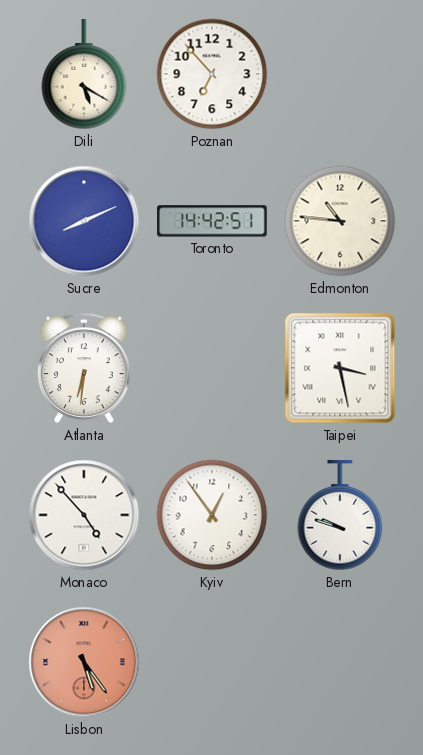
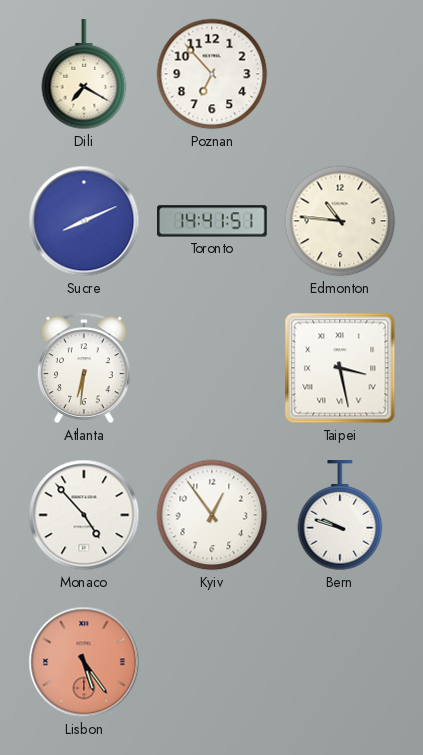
Dili: 5:20 -> 7:20 (84, 75)
Toronto: 14:42 -> 14:41 (213, 221)
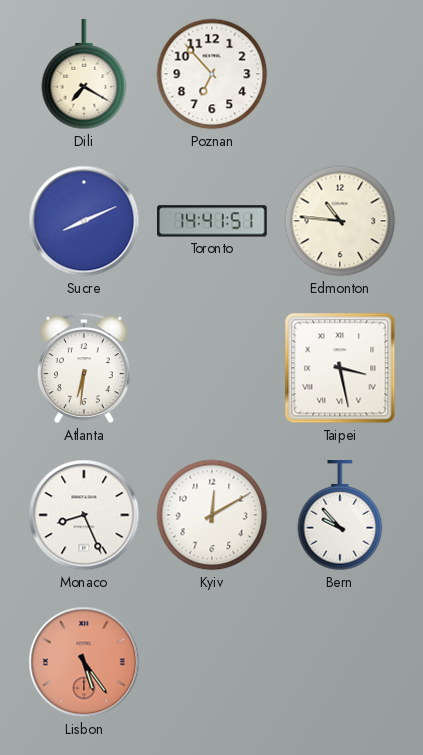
Monaco: 4:53 -> 8:26 (84, 515)
Kyiv: 12:54 -> 12:10 (212, 515)
Bern: 9:48 -> 9:53 (340, 516)
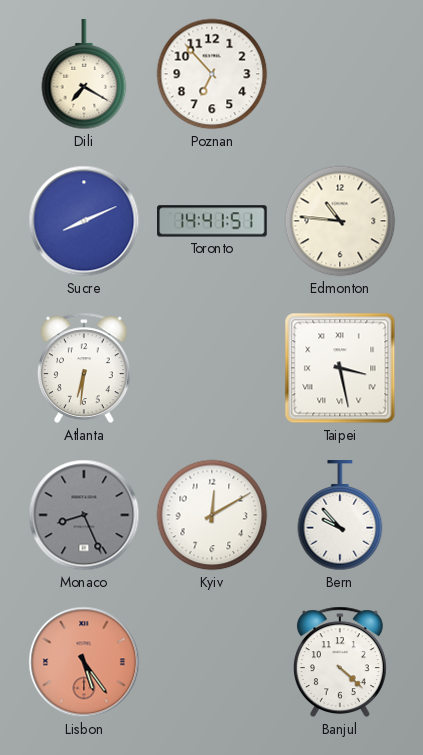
Monaco dial: white -> grey (84, 515)
Banjul: none -> 4:22 (340, 662)
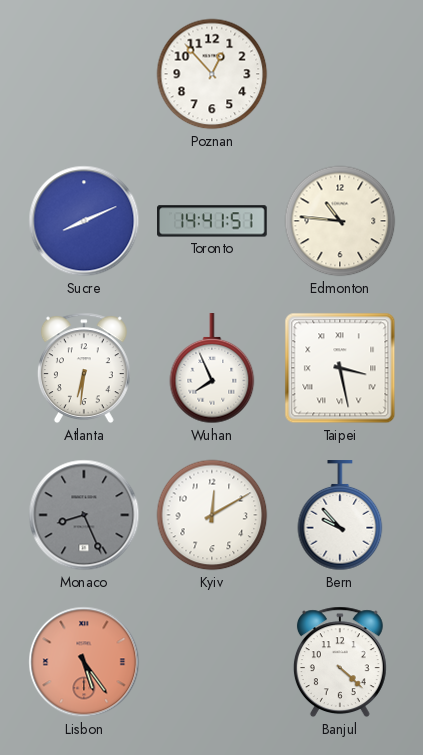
Dili: 7:20 -> none (84, 75)
Poznan: 6:53 -> 12:53 (212, 74)
Wuhan: none -> 7:56 (212, 369)
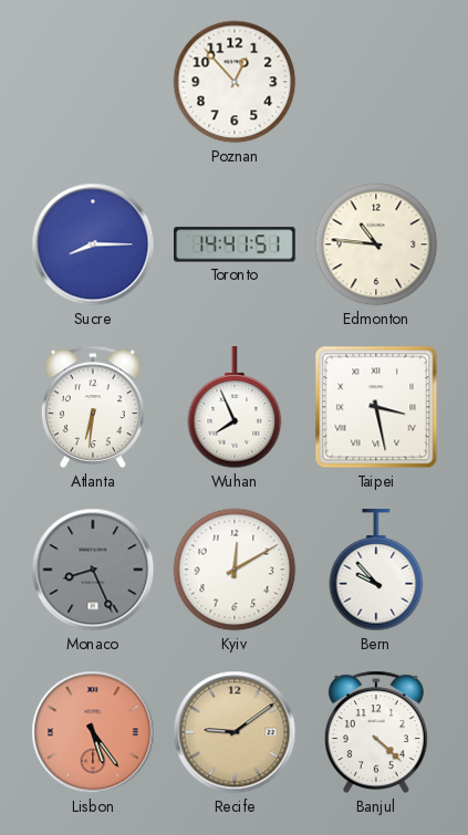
Sucre: 8:11 -> 8:15 (93, 244)
Recife: none -> 9:09 (235, 732)
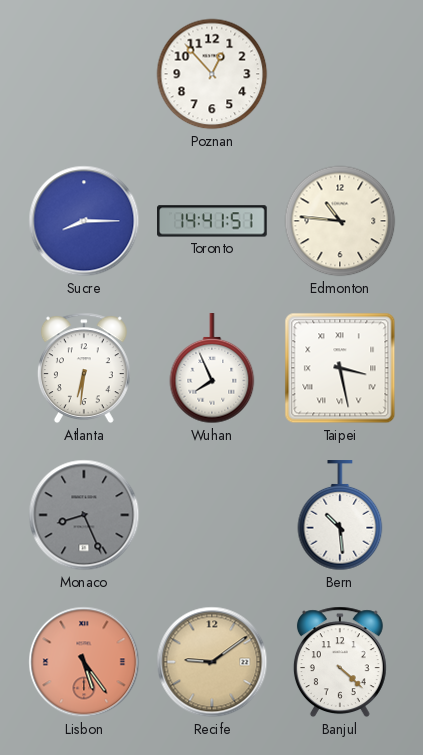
Kyiv: 12:10 -> none (235, 570)
Bern: 9:53 -> 10:29 (340, 516)
